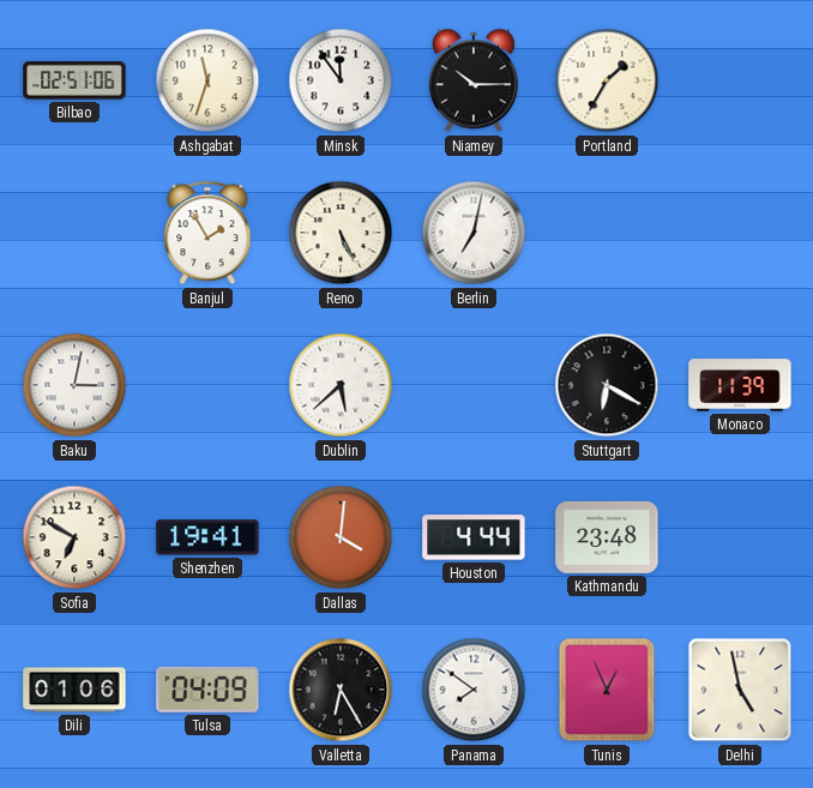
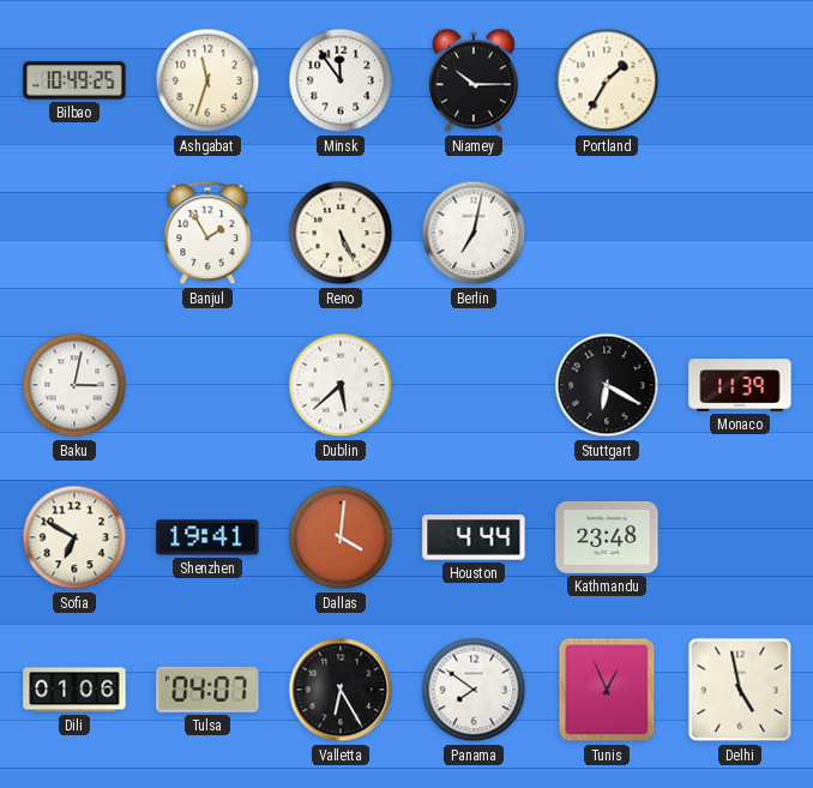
Bilbao: 02:51 -> 10:49 (74, 80)
Tulsa: 04:09 -> 04:07 (207, 690)
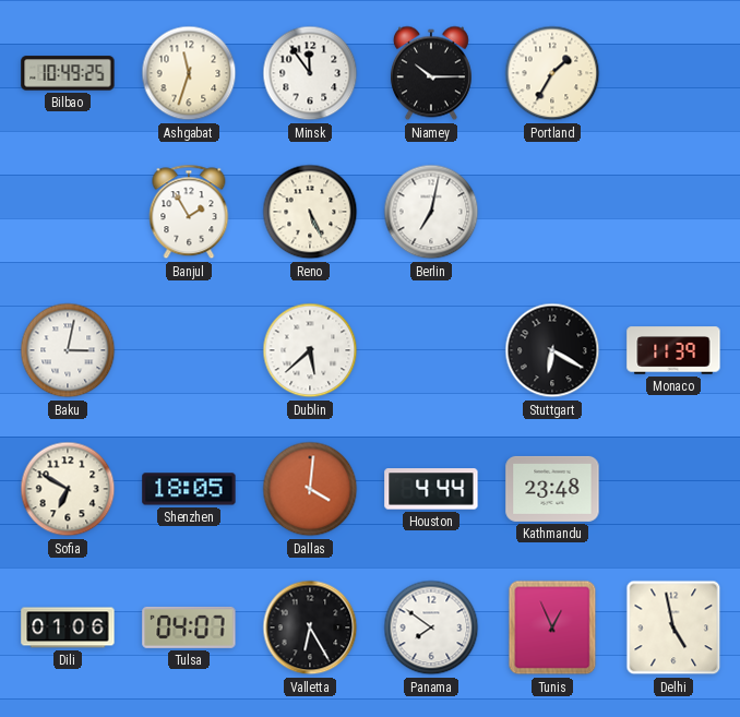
Shenzhen: 19:41 -> 18:05 (189, 489)
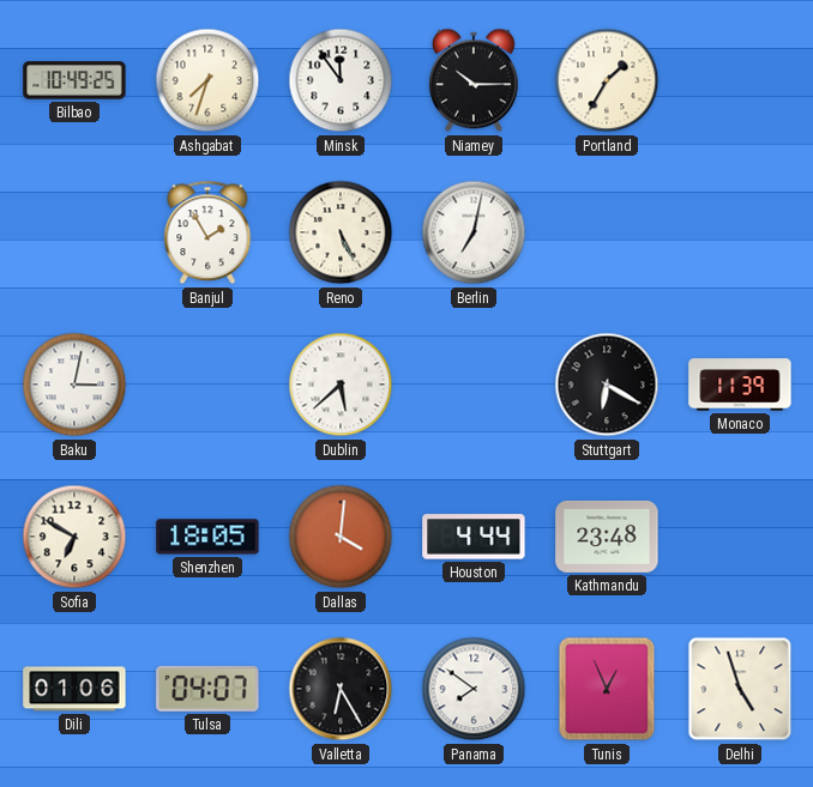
Ashgabat: 11:33 -> 7:33 (207, 80)
Delhi: 4:58 -> 4:57 (740, 689)
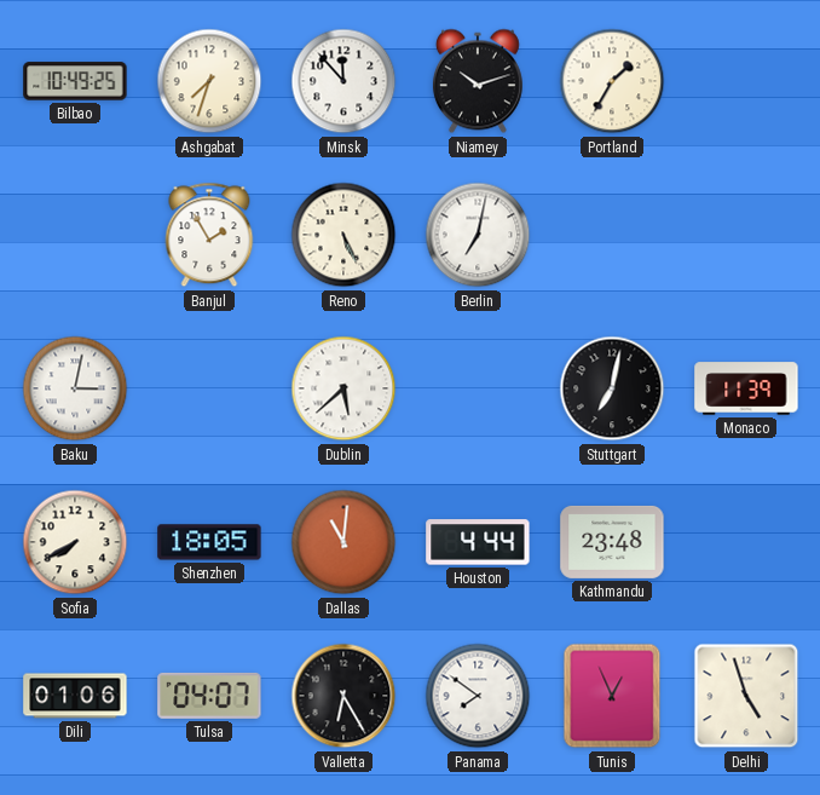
Minsk: 11:54 -> 11:53 (343, 81)
Niamey: 10:15 -> 10:12 (478, 81)
Stuttgart: 6:20 -> 7:02 (612, 388)
Sofia: 6:50 -> 7:40 (75, 542)
Dallas: 4:01 -> 11:01 (343, 542)
